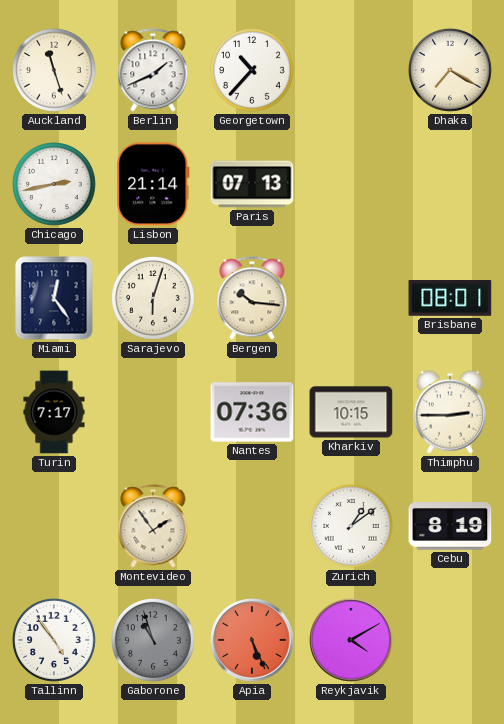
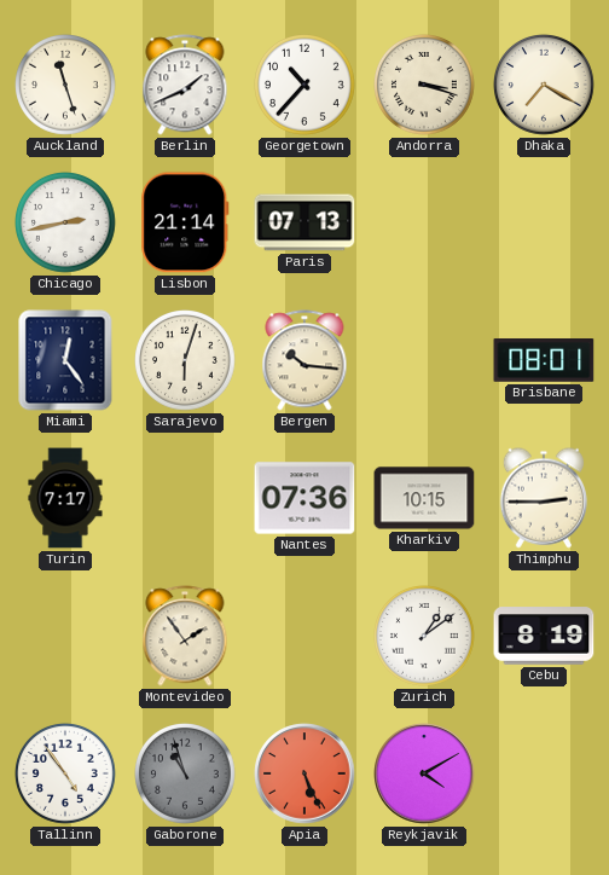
Andorra: none -> 3:18 (425, 86)
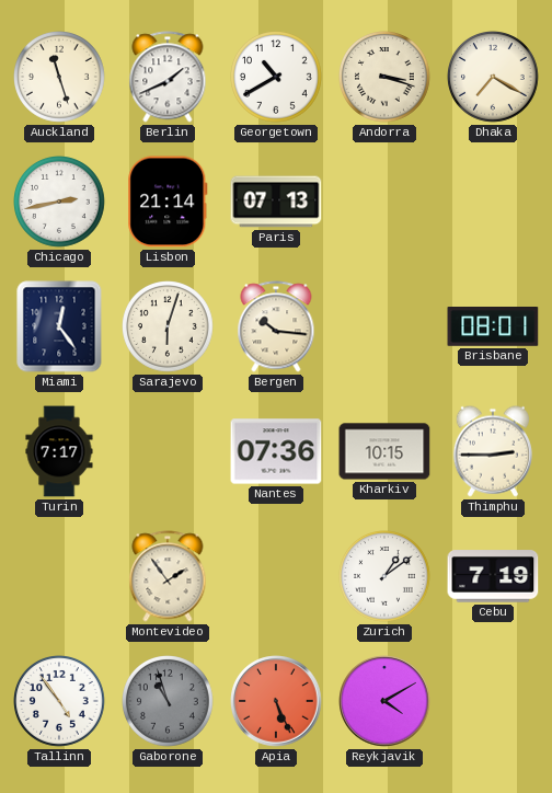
Georgetown: 10:37 -> 10:40 (277, 78)
Cebu: 8:19 -> 7:19 (493, 576)
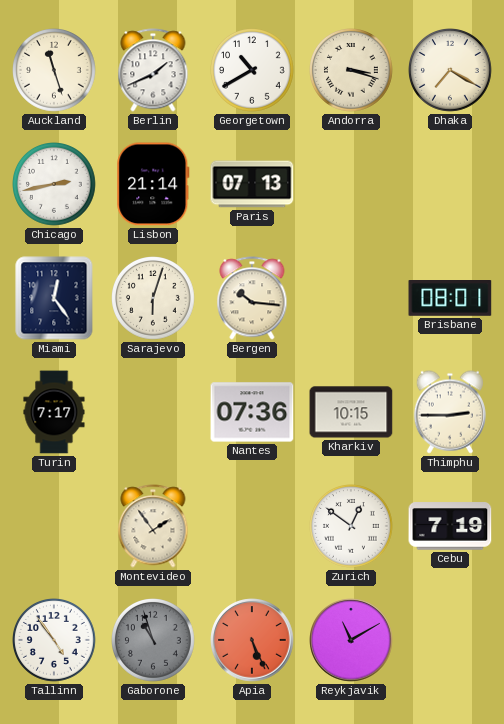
Zurich: 1:09 -> 12:51 (352, 527)
Reykjavik: 4:10 -> 11:10 (351, 640)
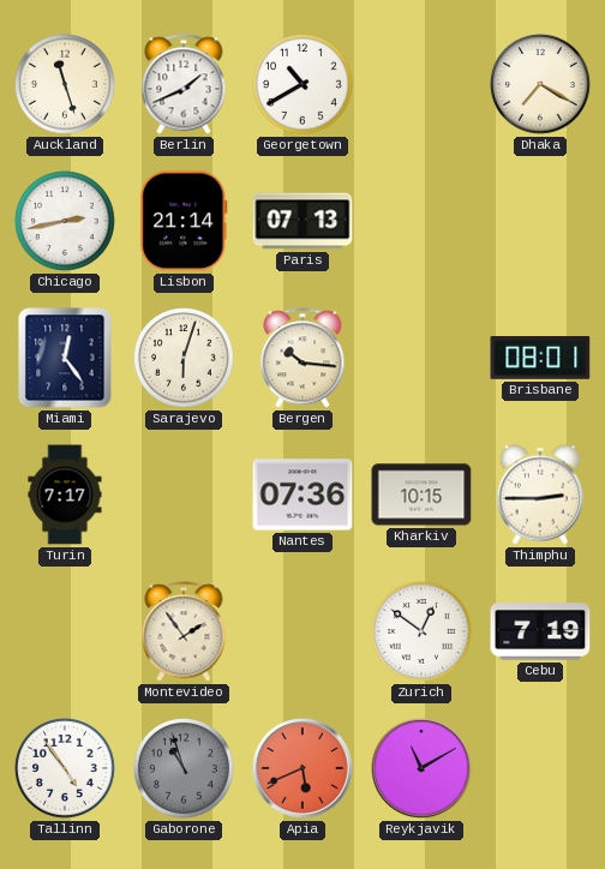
Andorra: 3:18 -> none (352, 71)
Apia: 5:26 -> 5:41 (302, 768)
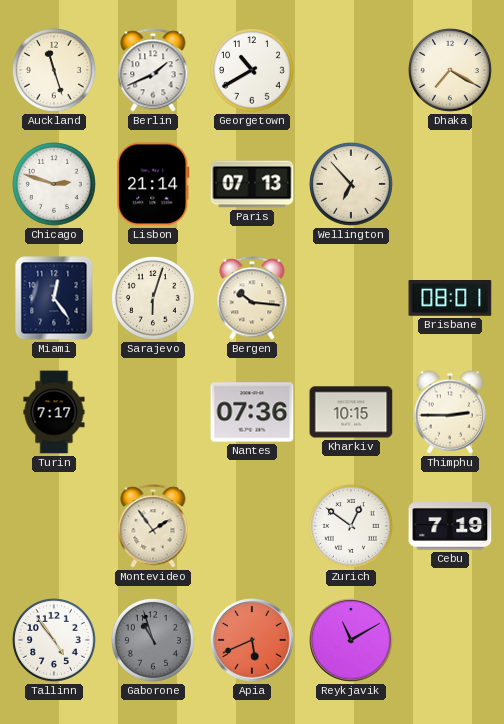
Chicago: 2:43 -> 2:48 (55, 185)
Wellington: none -> 6:53 (352, 185)
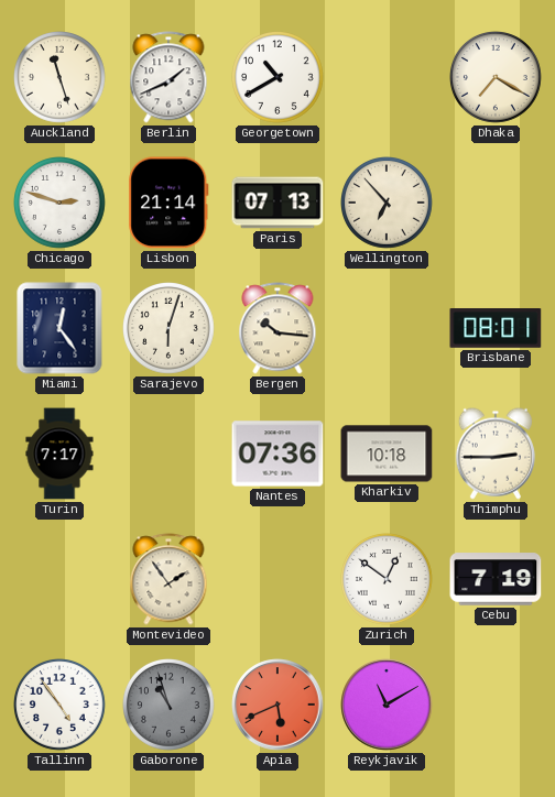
Kharkiv: 10:15 -> 10:18 (387, 454)
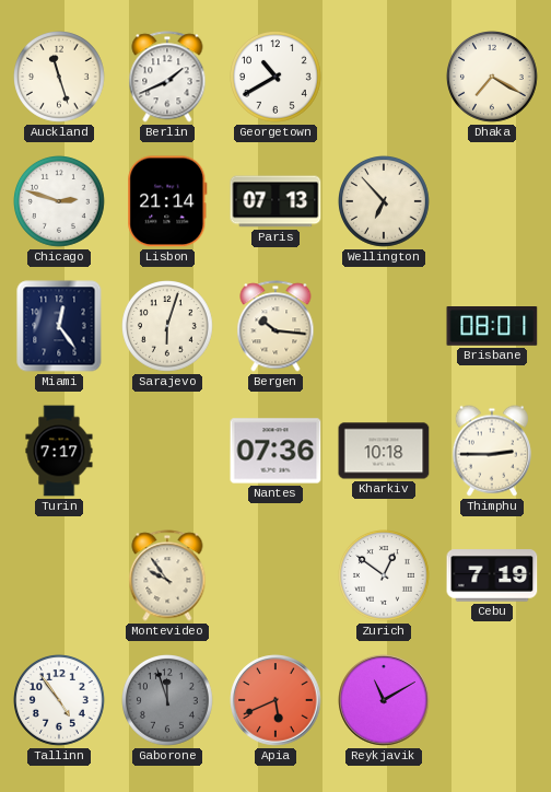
Montevideo: 1:54 -> 9:54 (167, 575)
Gaborone: 10:57 -> 11:57 (168, 701)
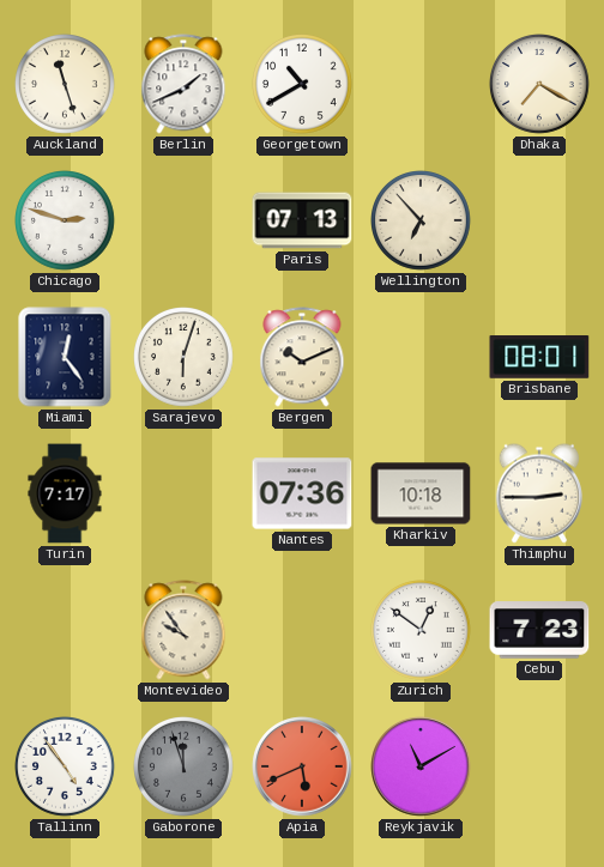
Lisbon: 21:14 -> none (167, 201)
Bergen: 10:16 -> 10:11 (302, 357)
Cebu: 7:19 -> 7:23 (539, 630)
